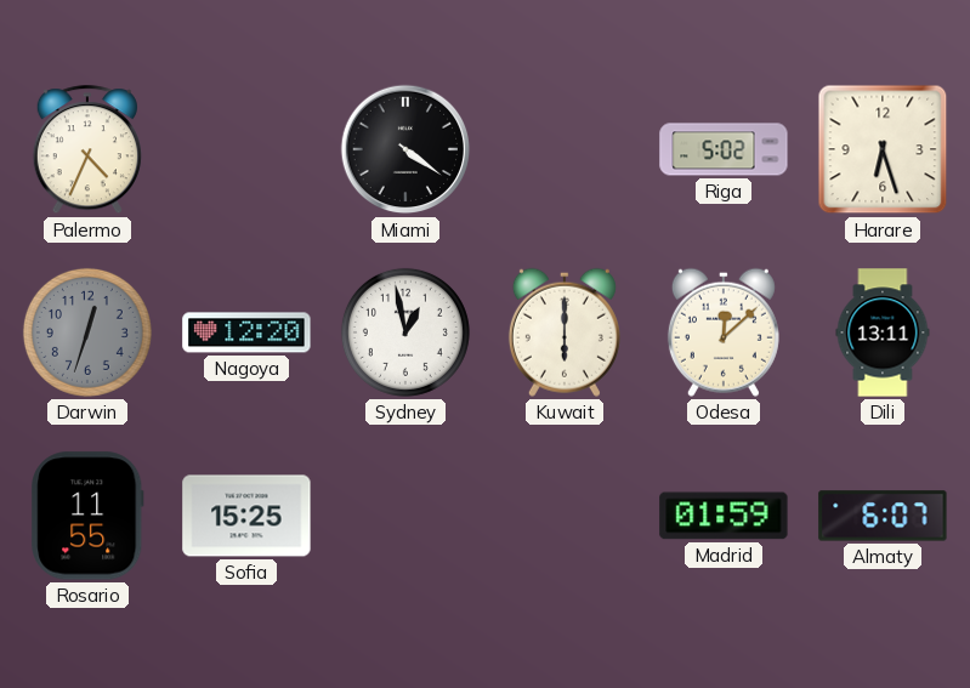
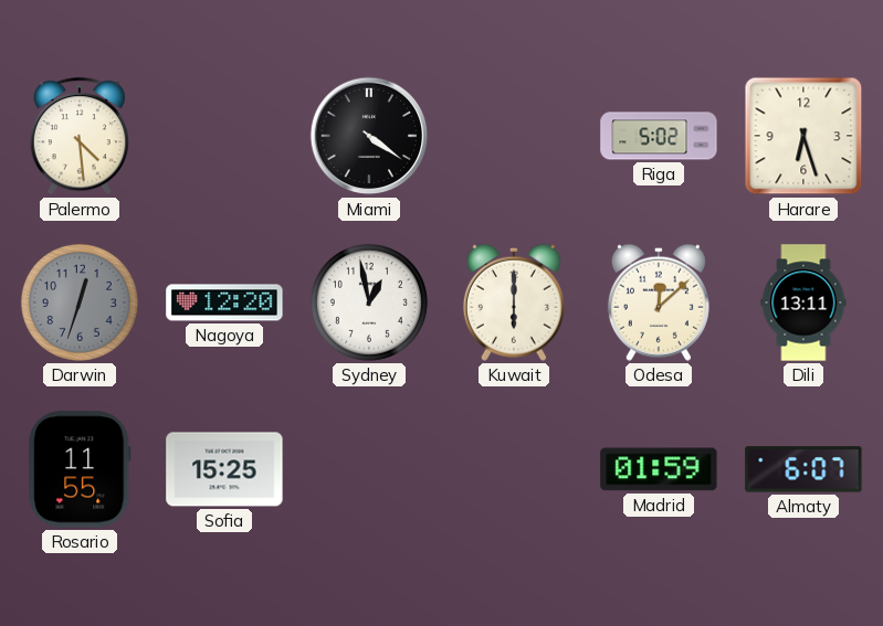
Palermo: 4:34 -> 4:29 (80, 137)
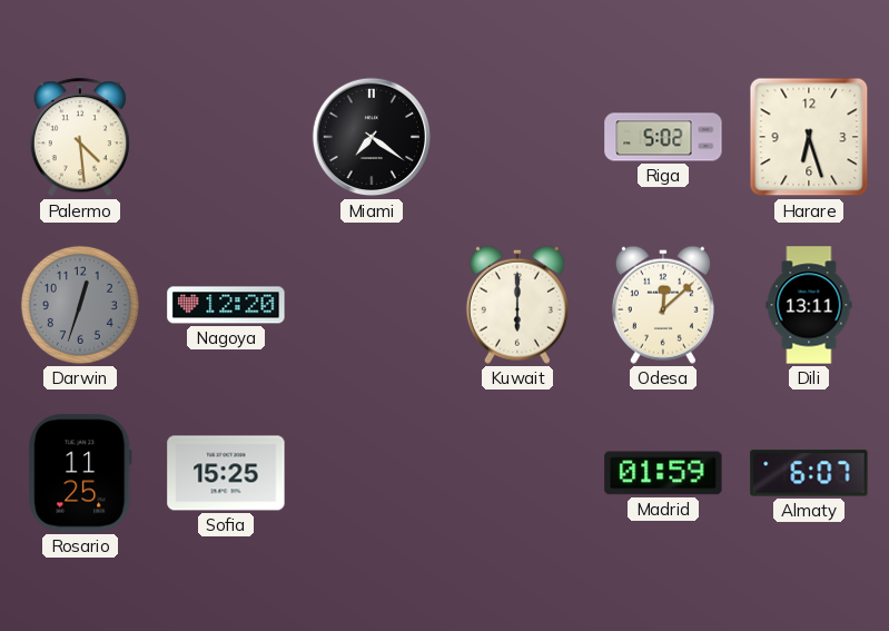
Miami: 4:21 -> 7:21 (372, 137)
Sydney: 12:58 -> none (369, 303)
Rosario: 11:55 -> 11:25 (80, 473)
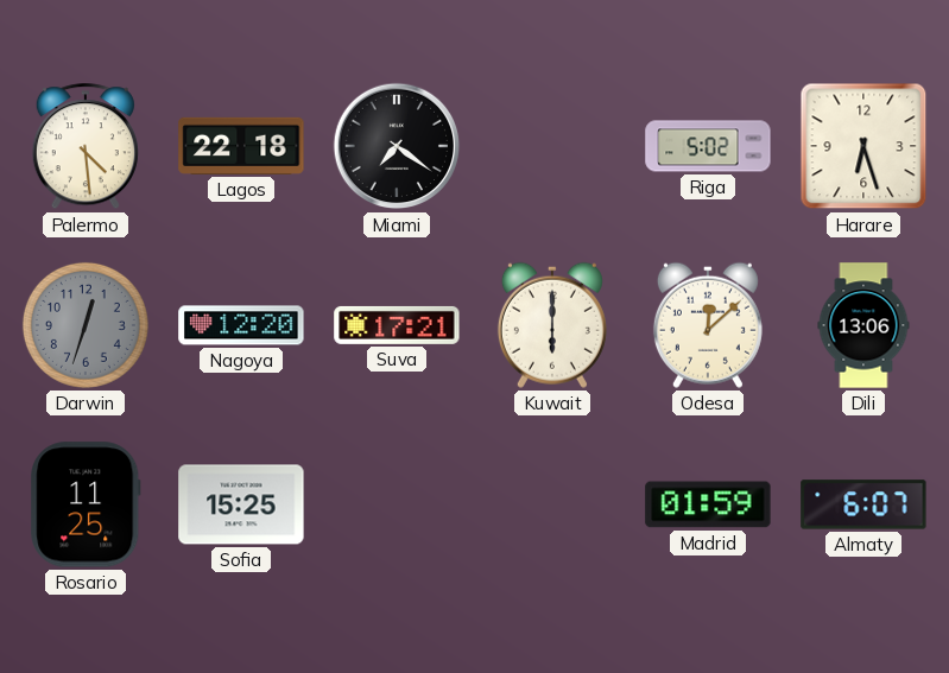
Lagos: none -> 22:18 (241, 146)
Suva: none -> 17:21 (397, 325)
Dili: 13:11 -> 13:06 (863, 325)
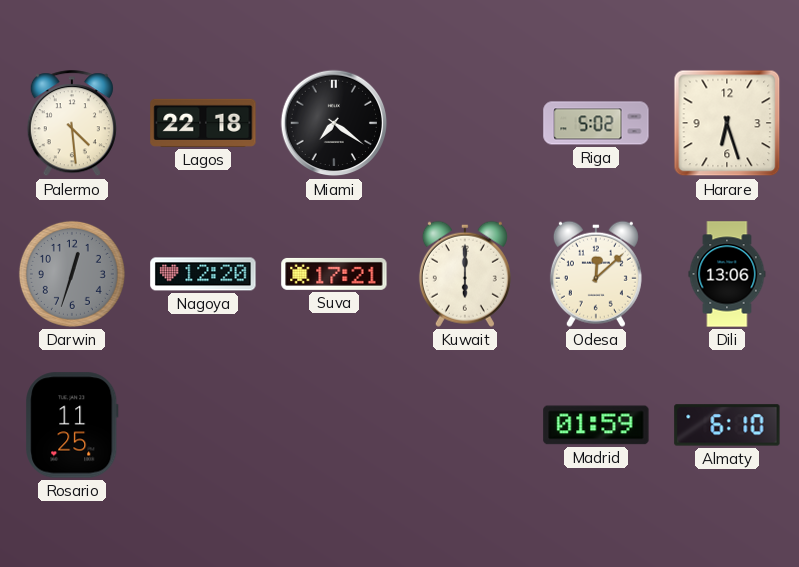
Sofia: 15:25 -> none (241, 504)
Almaty: 6:07 -> 6:10 (727, 425)
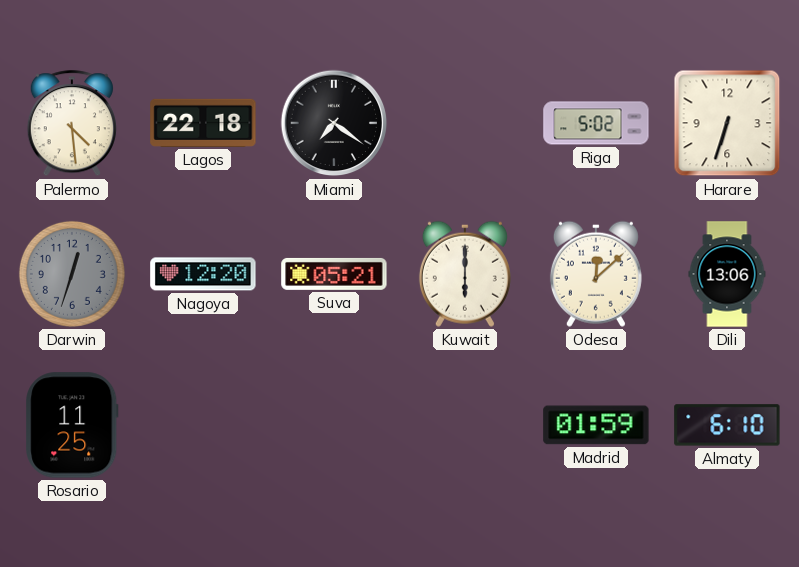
Harare: 6:27 -> 6:33 (727, 123)
Suva: 17:21 -> 05:21 (334, 274)
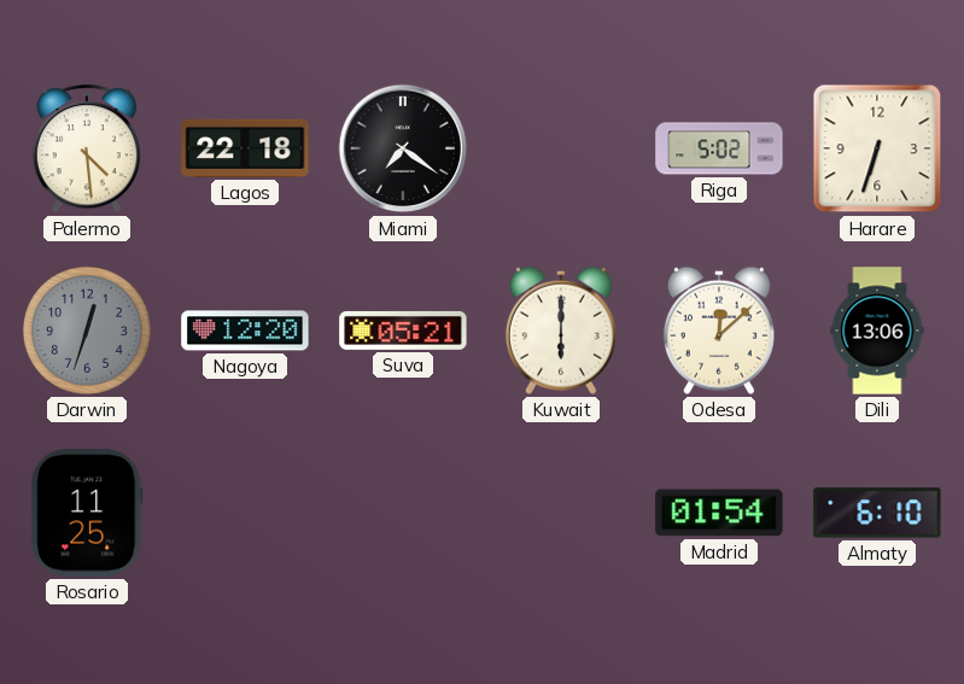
Madrid: 01:59 -> 01:54 (719, 513)
